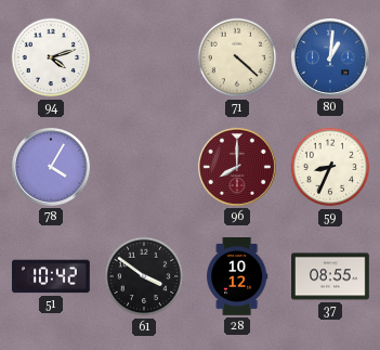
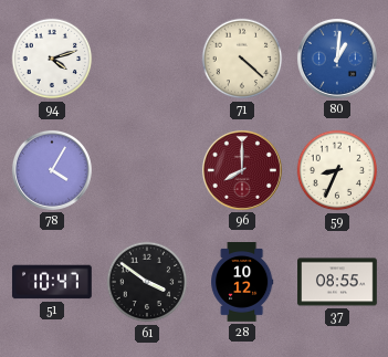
51: 10:42 -> 10:47 (52, 282)
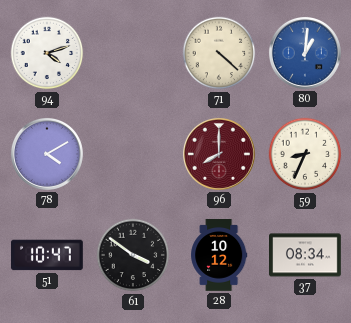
78: 4:05 -> 4:10 (47, 154)
37: 08:55 -> 08:34 (306, 255)
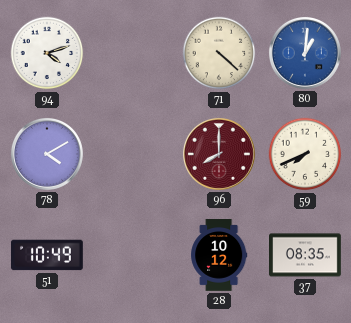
59: 8:34 -> 7:41 (305, 154)
51: 10:47 -> 10:49 (47, 255)
61: 3:51 -> none (133, 255)
37: 08:34 -> 08:35 (306, 255)
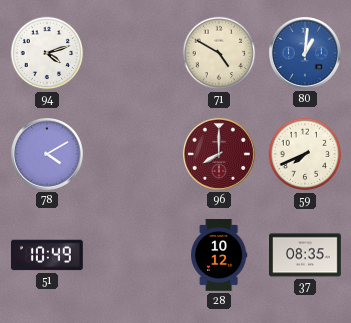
71: 4:22 -> 4:50 (219, 53)
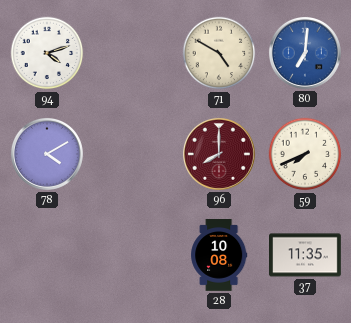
80: 1:01 -> 7:01 (305, 53)
51: 10:49 -> none (47, 255)
28: 10:12 -> 10:08 (219, 255)
37: 08:35 -> 11:35 (306, 255)
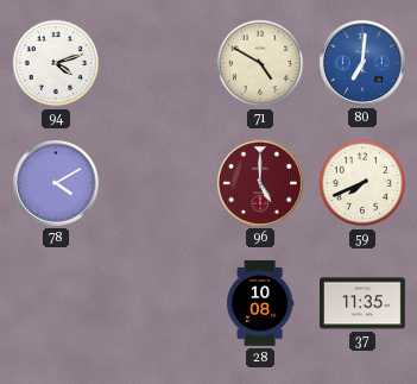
96: 8:00 -> 5:00 (260, 183)
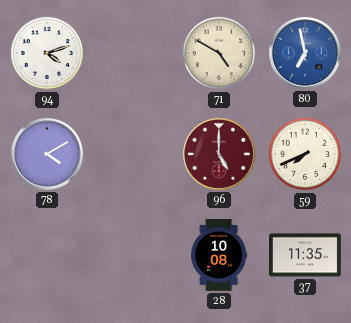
80: 7:01 -> 6:58 (305, 53)
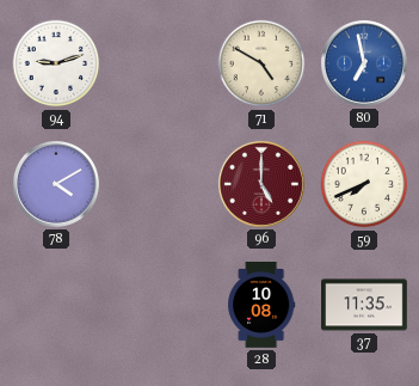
94: 4:12 -> 9:12 (56, 63)
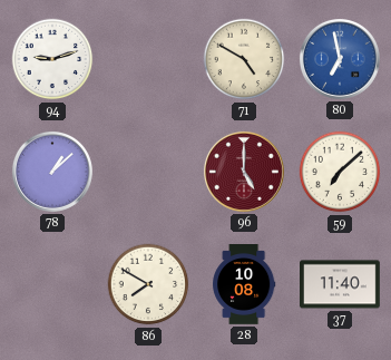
78: 4:10 -> 1:08 (52, 172)
59: 7:41 -> 7:08 (340, 172)
86: none -> 7:50 (148, 284)
37: 11:35 -> 11:40 (341, 284)
